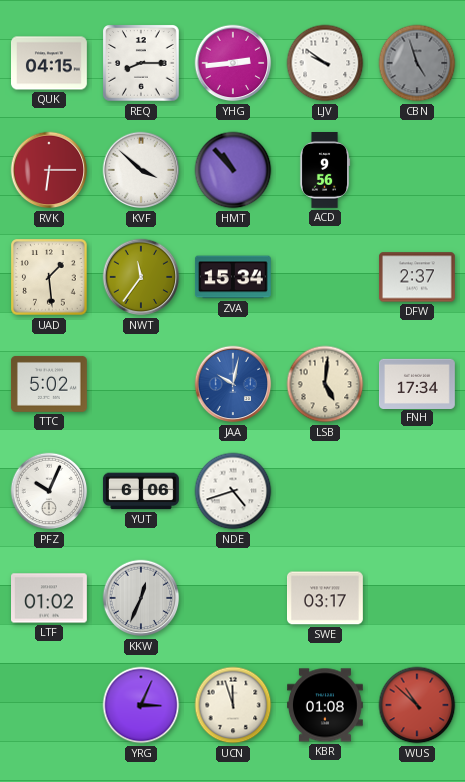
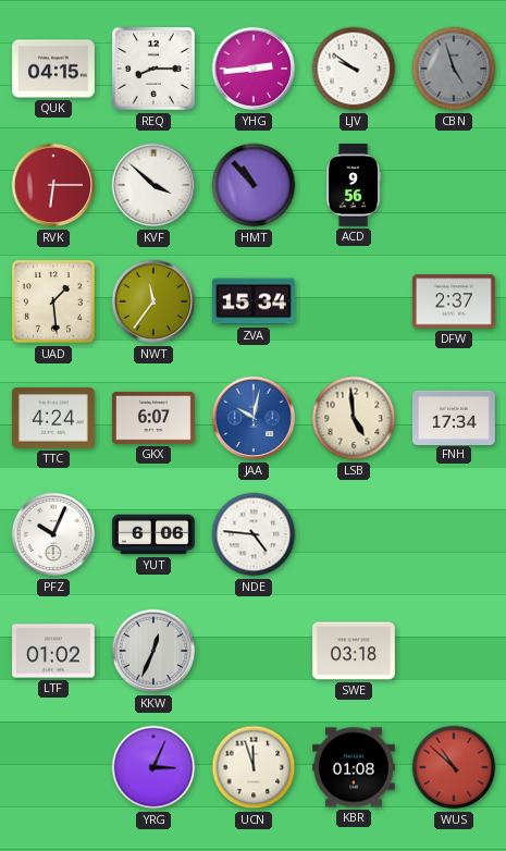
TTC: 5:02 -> 4:24 (53, 418)
GKX: none -> 6:07 (153, 418)
LSB: 5:01 -> 4:59 (354, 418)
NDE: 4:42 -> 4:46 (254, 534)
SWE: 03:17 -> 03:18 (355, 651)
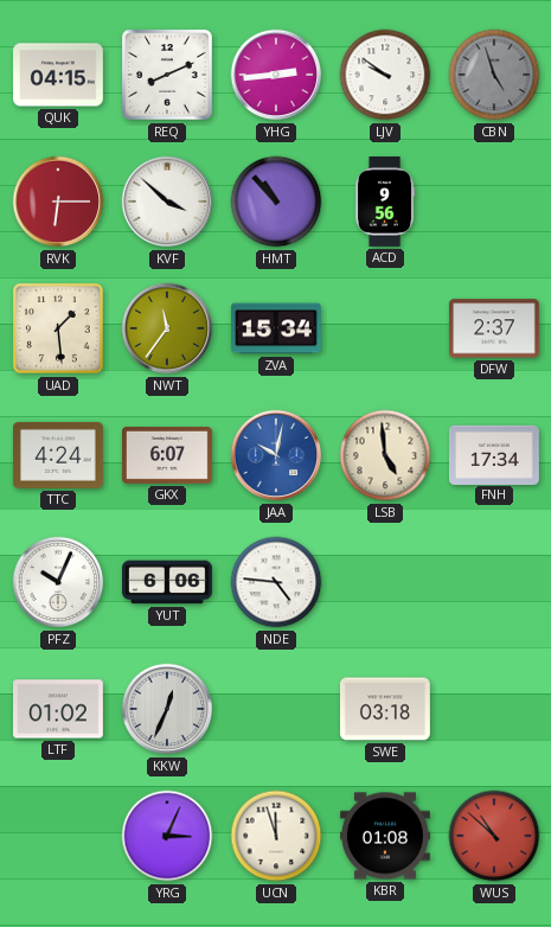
REQ: 8:15 -> 8:11 (167, 75)
